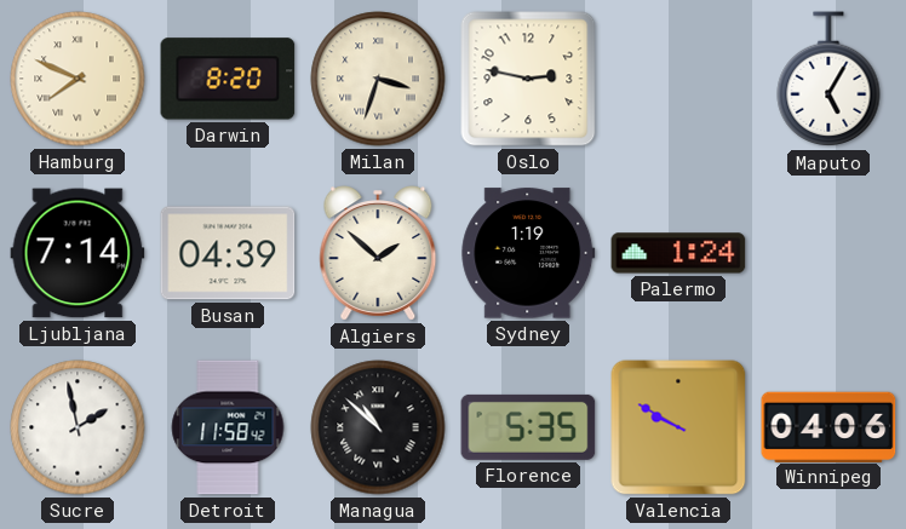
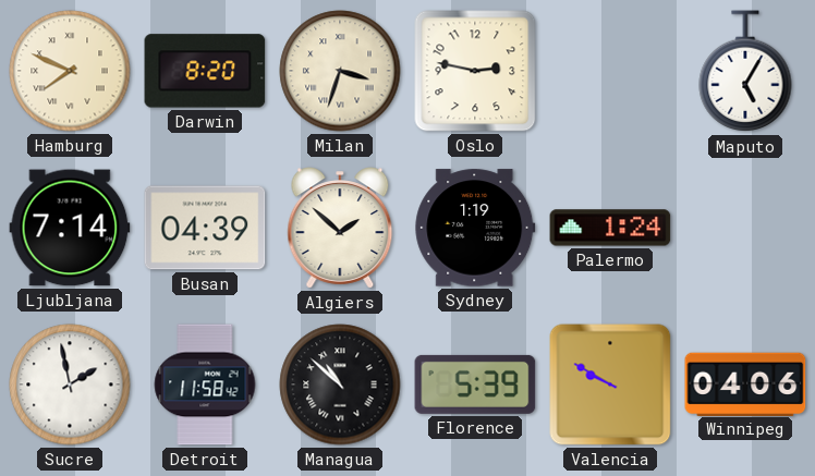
Florence: 5:35 -> 5:39 (475, 385)
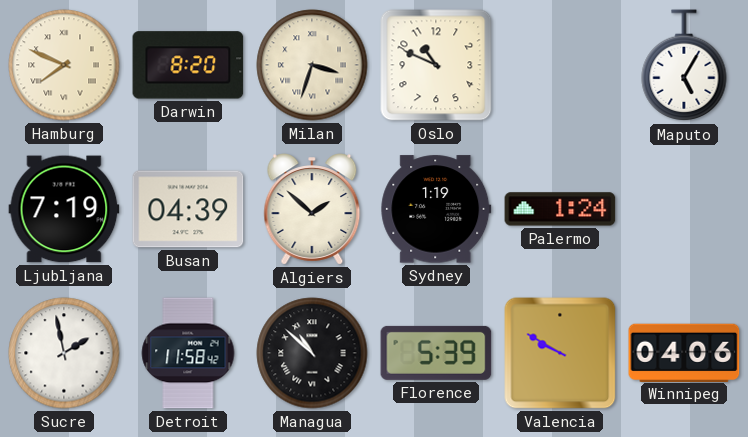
Oslo: 2:47 -> 10:49 (436, 65)
Ljubljana: 7:14 -> 7:19 (64, 209)
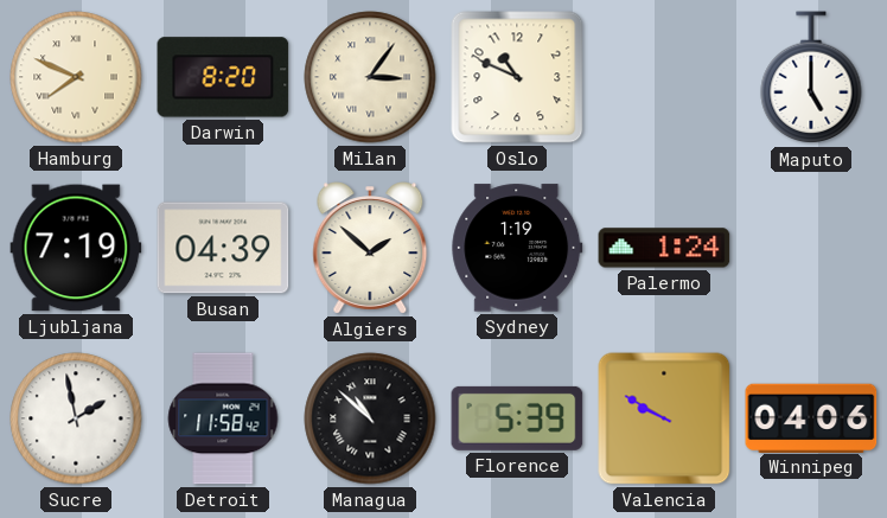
Milan: 3:33 -> 3:06 (370, 77)
Maputo: 5:05 -> 5:00 (811, 78)
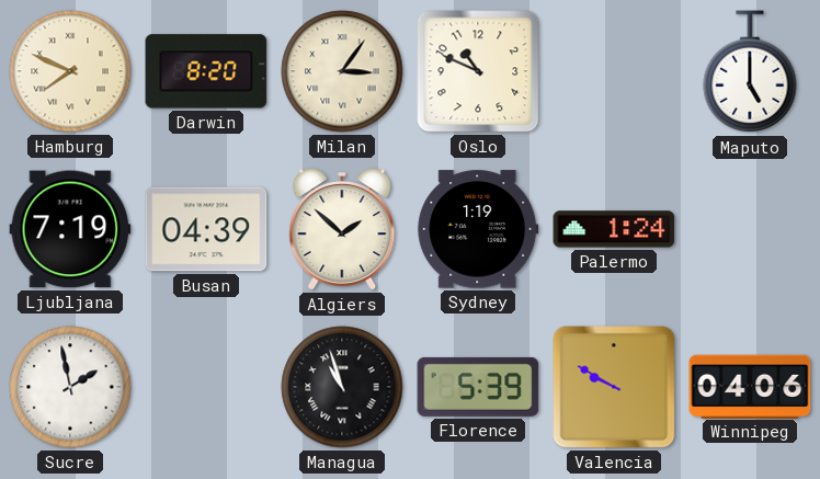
Detroit: 11:58 -> none (223, 418)
Managua: 10:52 -> 10:57 (342, 387)
